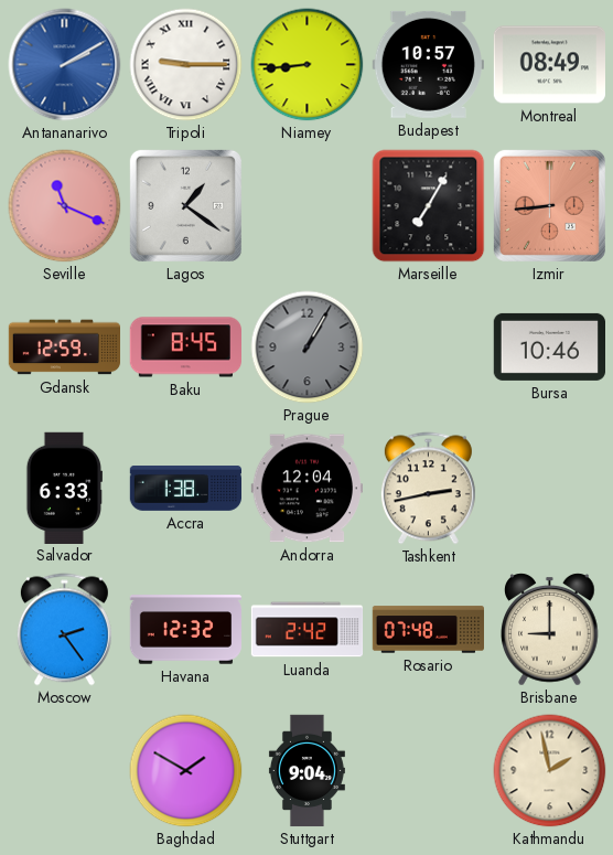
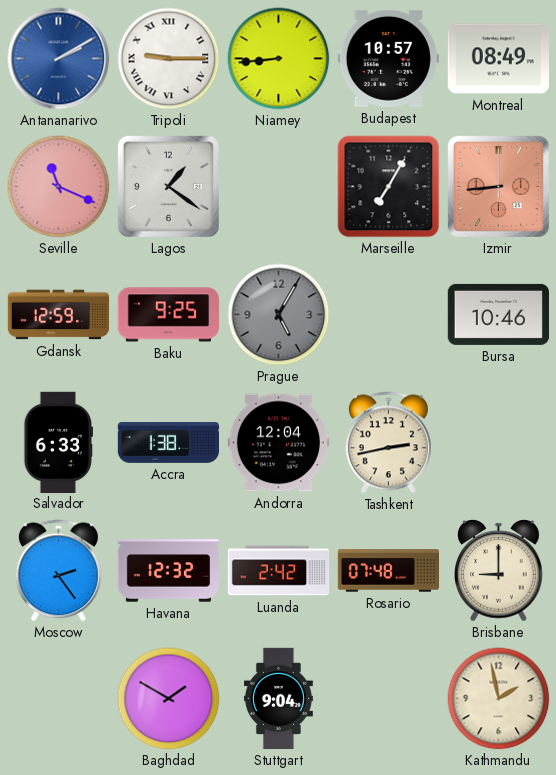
Baku: 8:45 -> 9:25 (168, 315)
Prague: 1:05 -> 5:05 (279, 315)
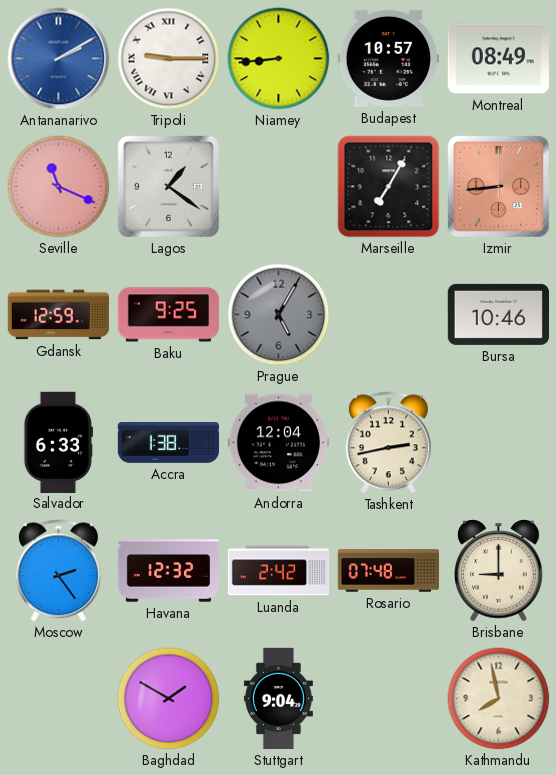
Kathmandu: 1:58 -> 7:58 (499, 699)
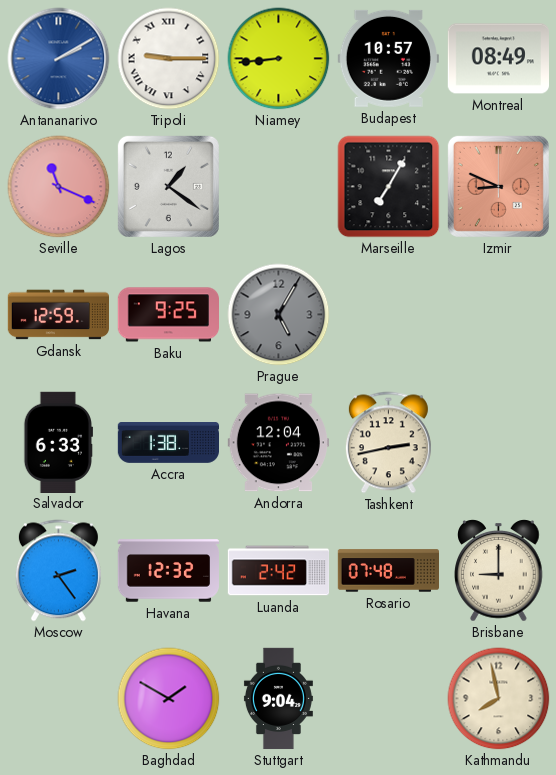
Izmir: 8:44 -> 8:49 (498, 186)
Bursa: 10:46 -> none (498, 314)
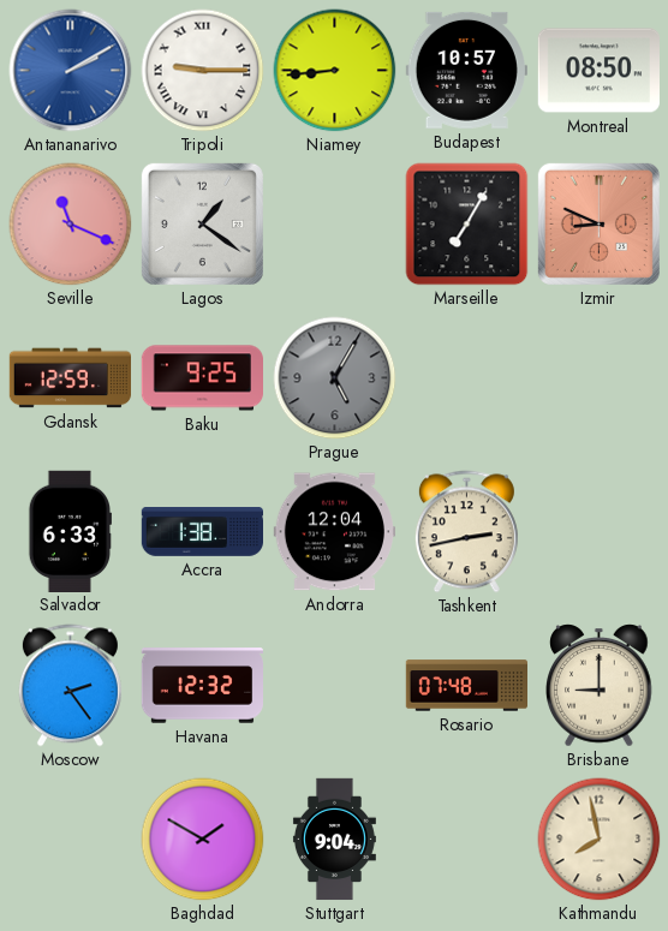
Montreal: 08:49 -> 08:50 (598, 71)
Luanda: 2:42 -> none (279, 571)
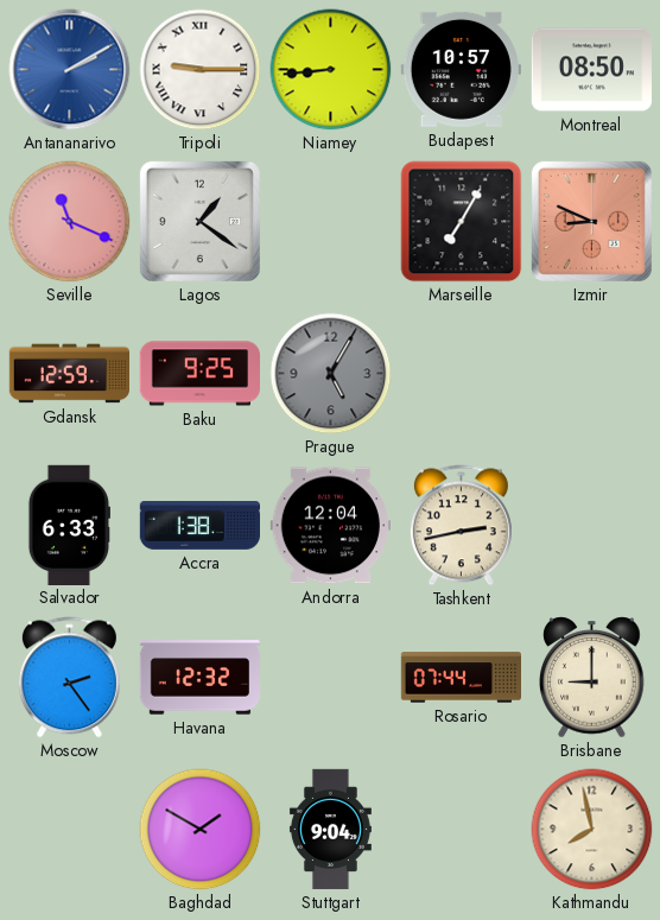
Rosario: 07:48 -> 07:44 (461, 678)
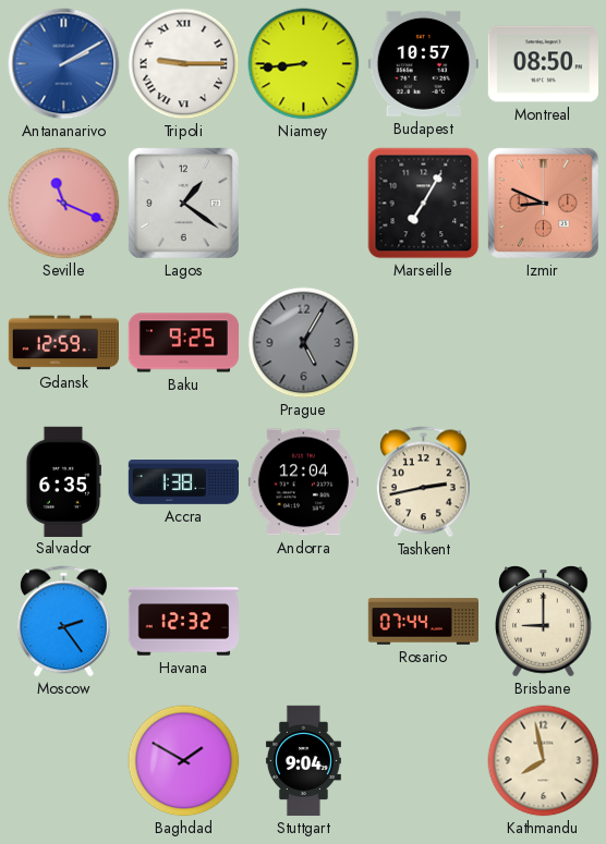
Salvador: 6:33 -> 6:35 (63, 481)
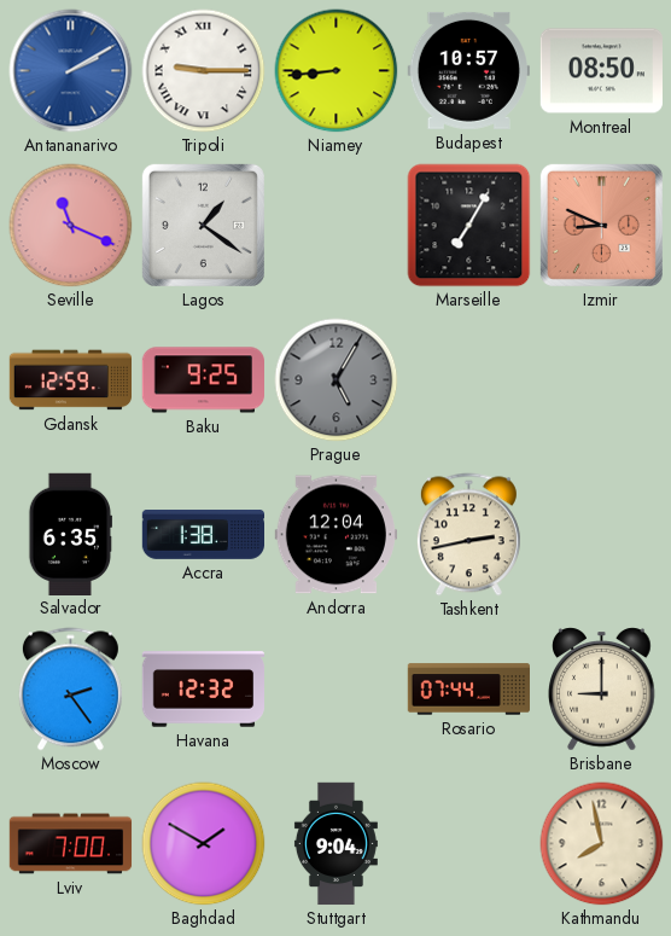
Lviv: none -> 7:00 (71, 844)
